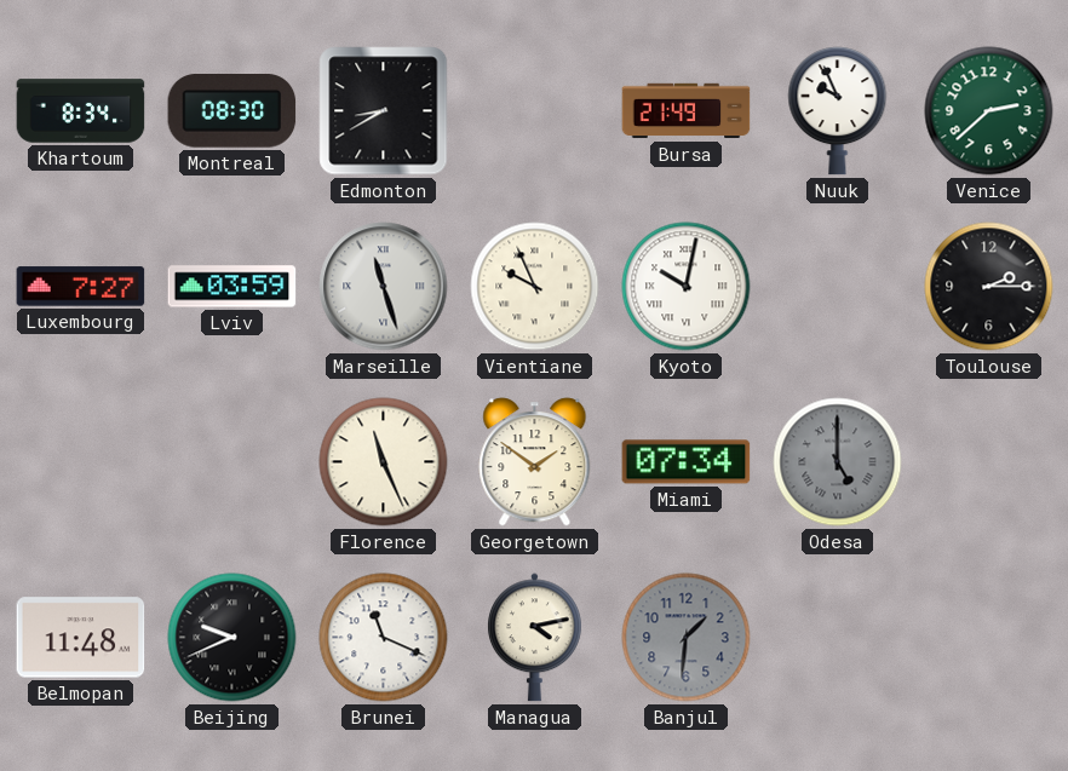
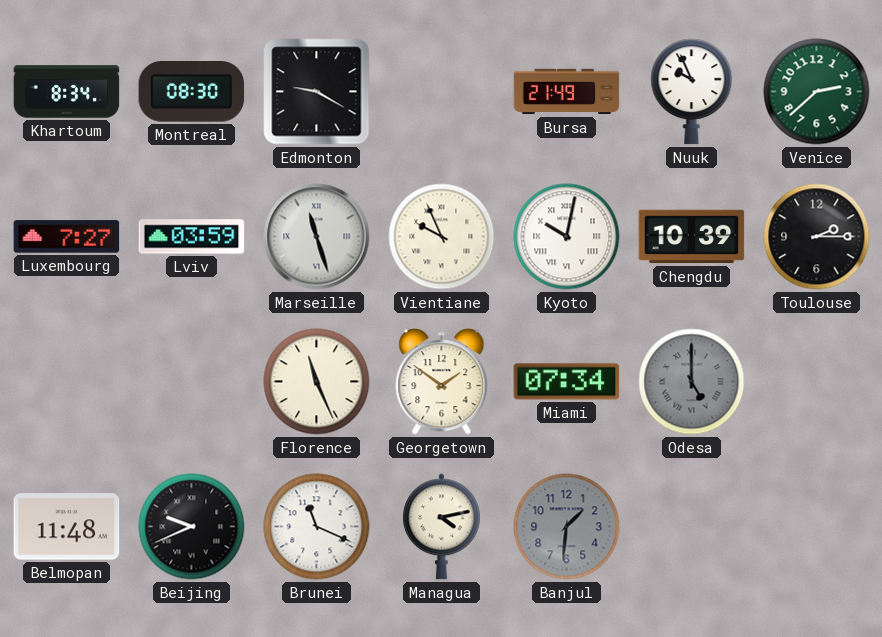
Edmonton: 8:40 -> 9:20 (317, 92)
Chengdu: none -> 10:39 (692, 237)
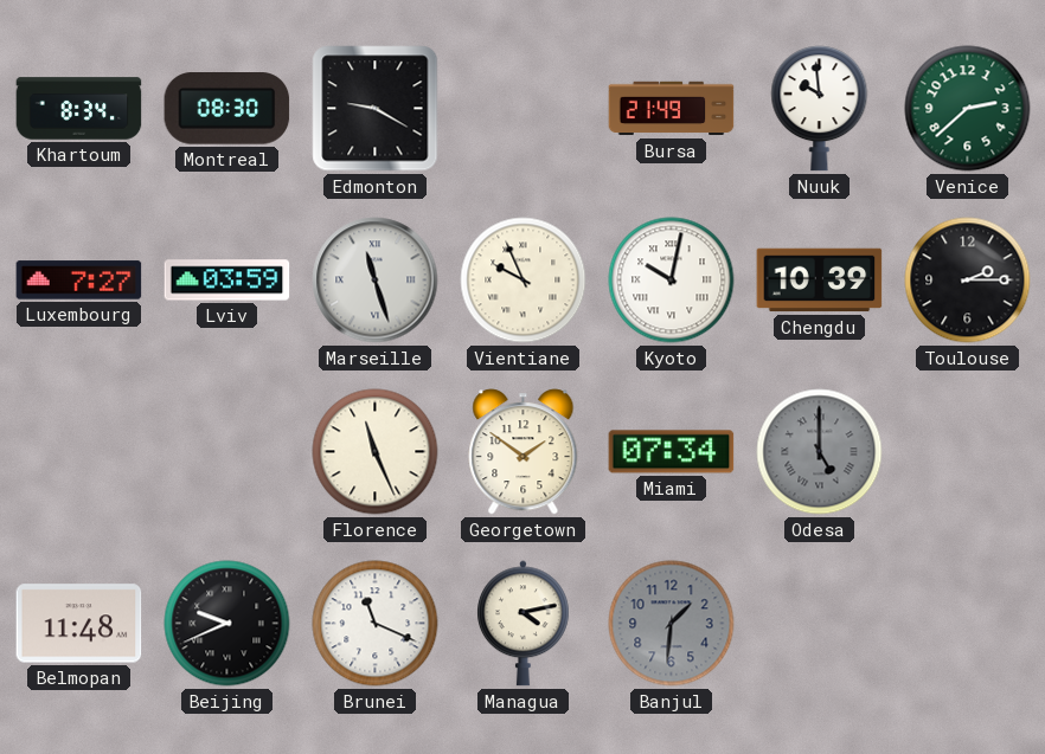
Nuuk: 9:56 -> 9:59 (820, 109)
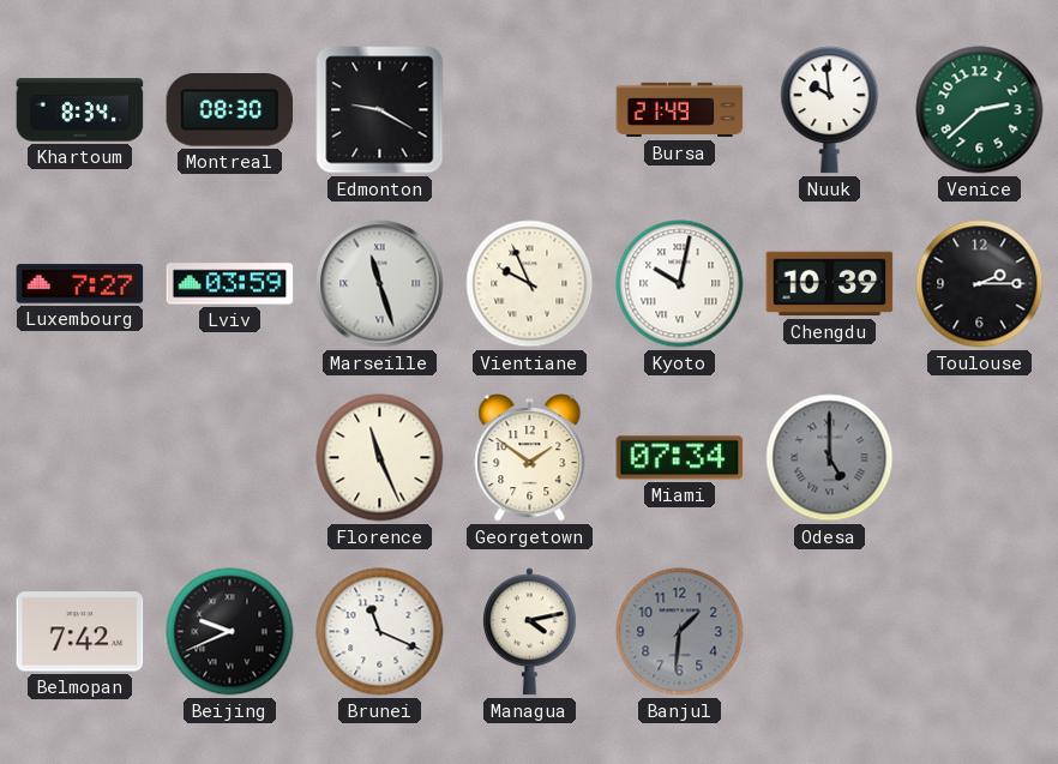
Belmopan: 11:48 -> 7:42 (80, 632)
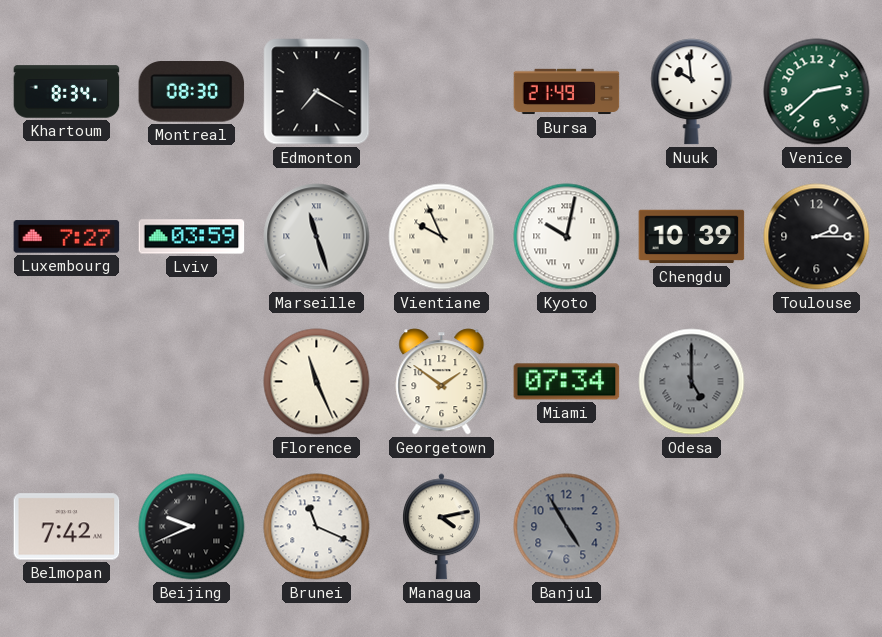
Edmonton: 9:20 -> 7:20 (317, 92)
Banjul: 1:31 -> 4:55 (567, 527)
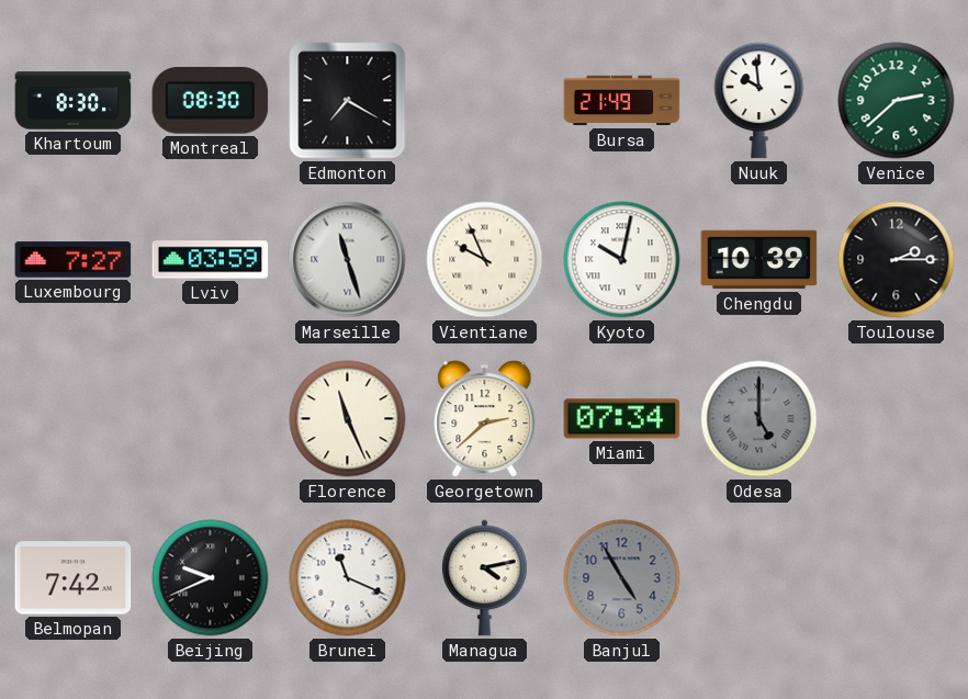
Khartoum: 8:34 -> 8:30 (74, 101)
Georgetown: 1:51 -> 2:38 (485, 419)
